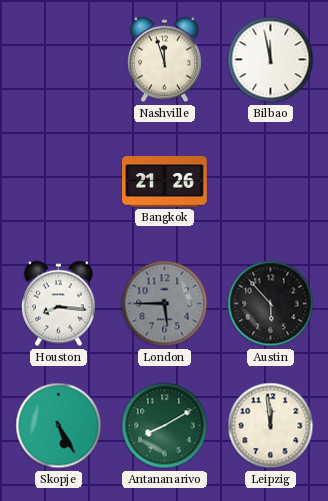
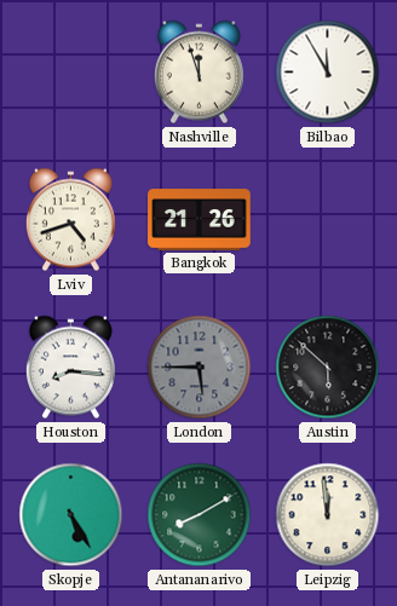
Bilbao: 11:58 -> 11:55 (328, 73)
Lviv: none -> 4:42 (70, 220)
Austin: 5:53 -> 5:52 (328, 368)
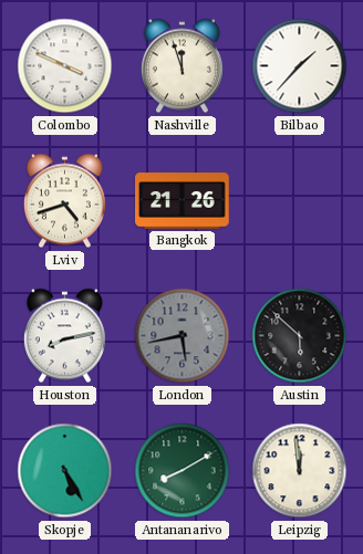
Colombo: none -> 3:49 (65, 66)
Bilbao: 11:55 -> 1:37 (300, 66)
Houston: 8:16 -> 8:13 (64, 336)
London: 5:45 -> 5:43 (183, 336)
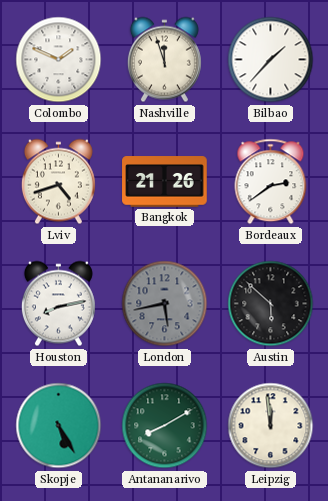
Colombo: 3:49 -> 1:49 (59, 60)
Bordeaux: none -> 2:39 (271, 182)
